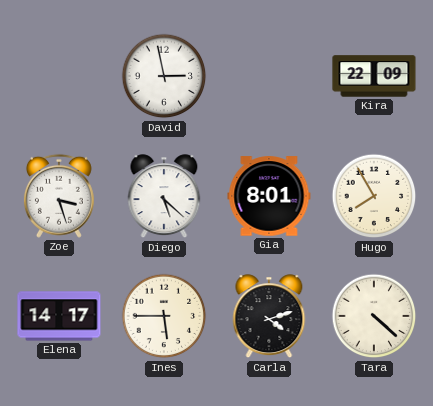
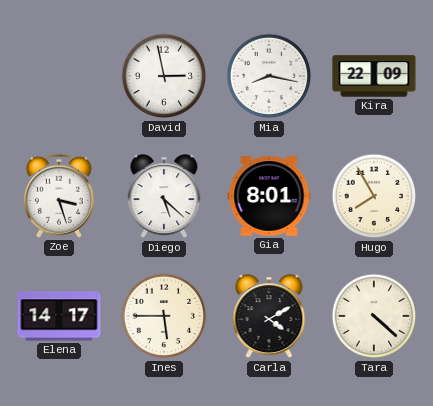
Mia: none -> 8:17 (269, 76)
Carla: 4:12 -> 4:10 (269, 317)
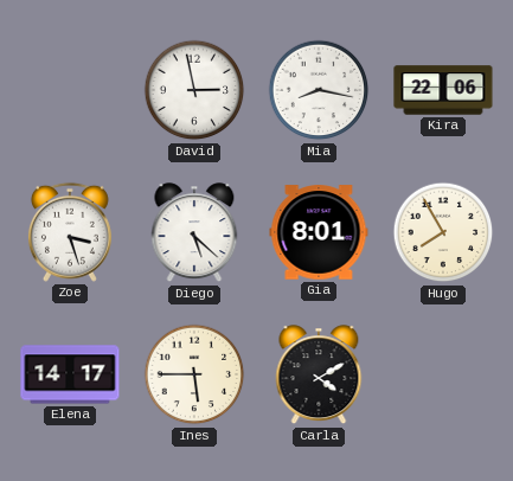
Kira: 22:09 -> 22:06 (443, 90)
Tara: 4:22 -> none (374, 316)
